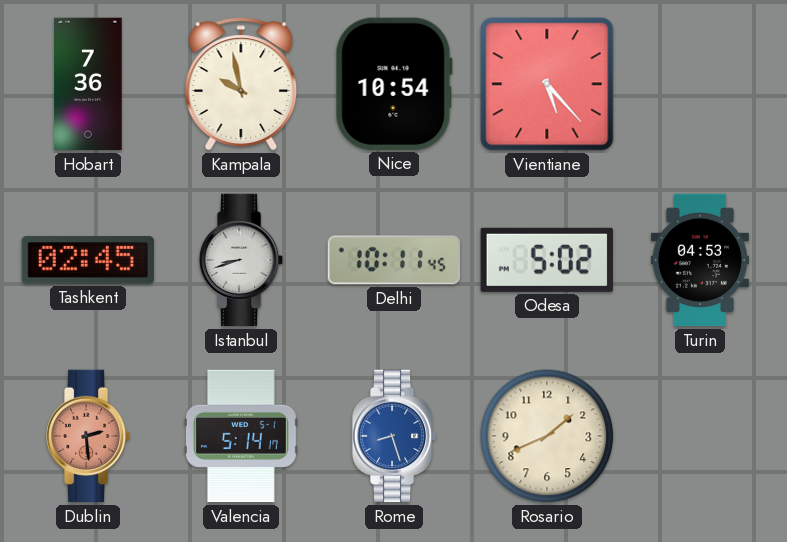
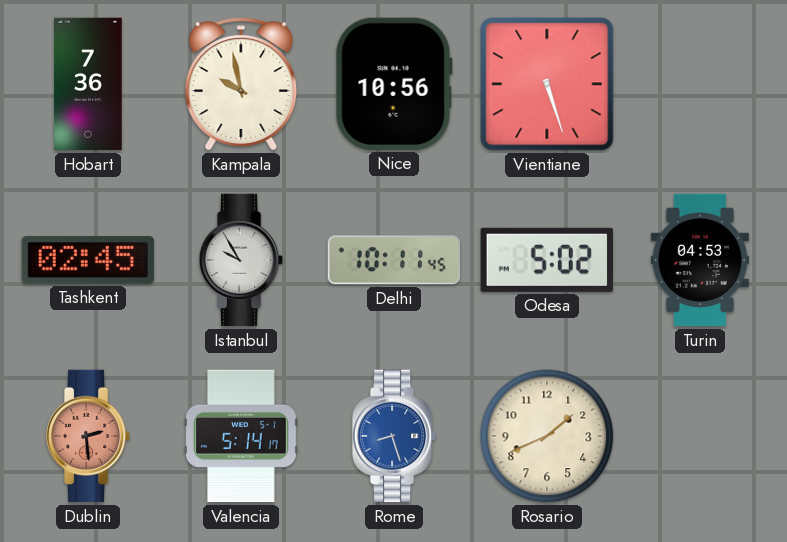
Nice: 10:54 -> 10:56 (394, 84)
Vientiane: 5:23 -> 5:27 (547, 84)
Istanbul: 8:42 -> 9:55 (241, 260)
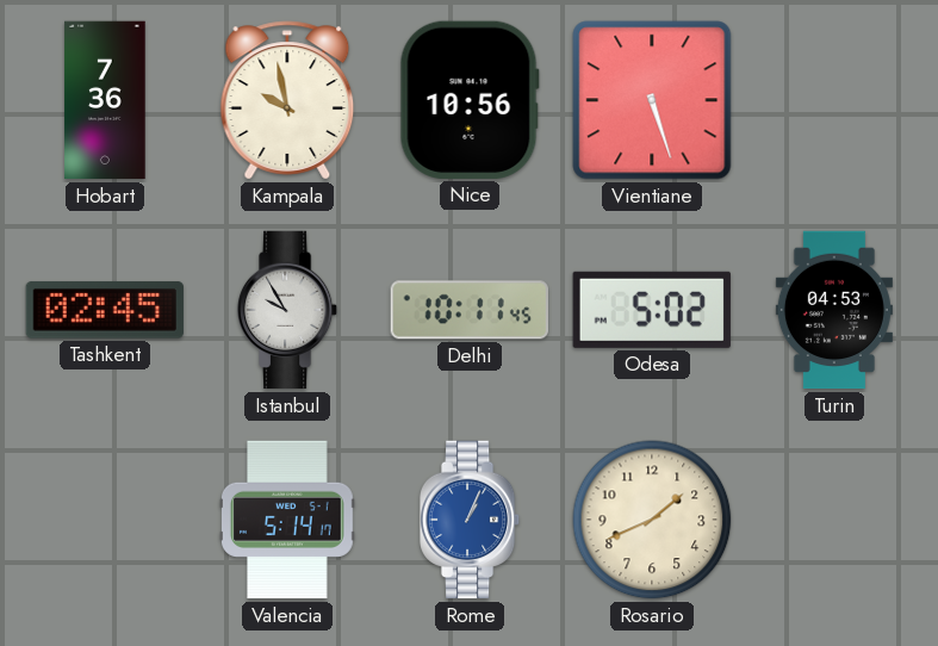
Dublin: 2:29 -> none (88, 436)
Rome: 8:27 -> 1:04 (470, 520)
